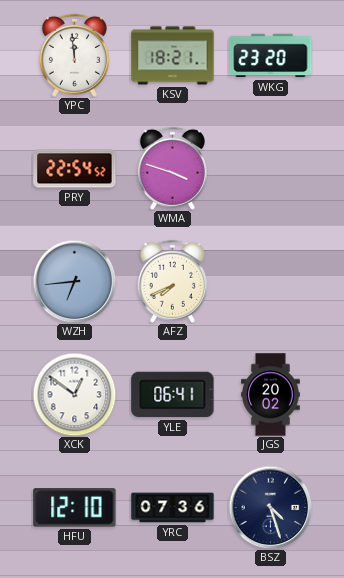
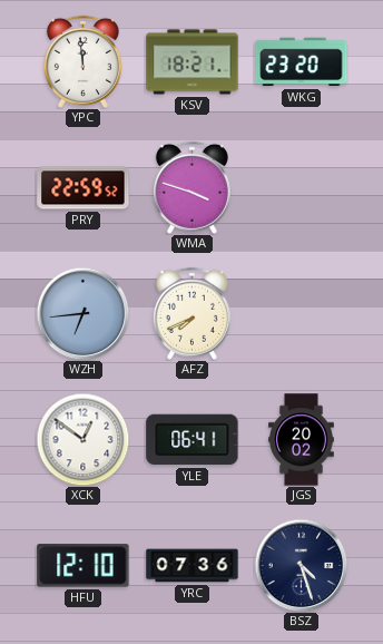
PRY: 22:54 -> 22:59 (84, 188)
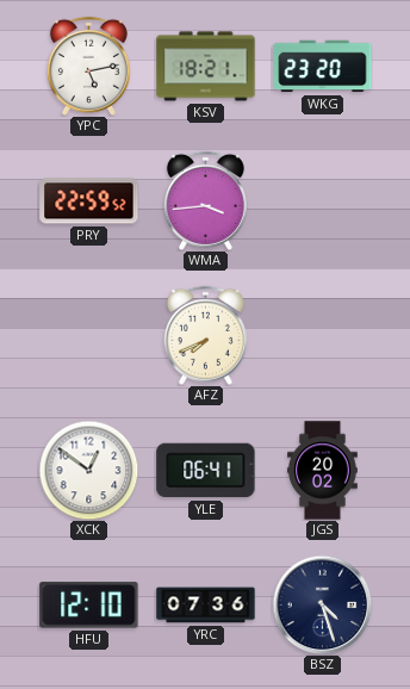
YPC: 11:59 -> 5:13 (88, 66)
WMA: 3:48 -> 3:44 (205, 200)
WZH: 6:44 -> none (82, 313)
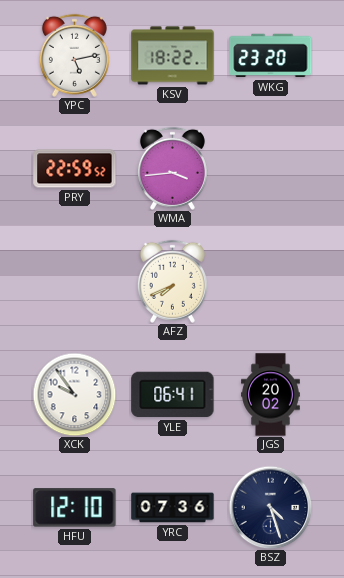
KSV: 18:21 -> 18:22 (173, 56)
XCK: 12:51 -> 9:54 (74, 394)
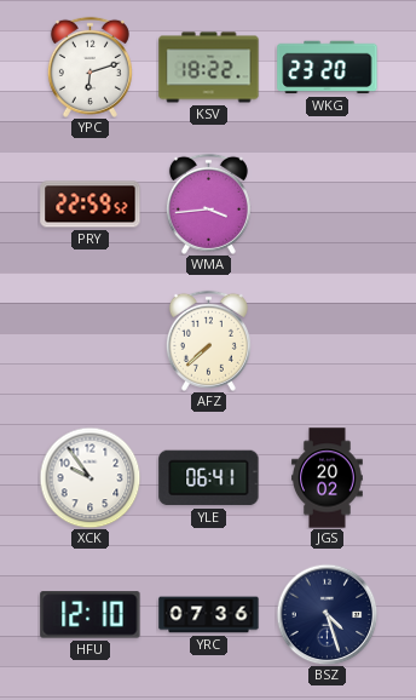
YPC: 5:13 -> 6:12 (89, 67)
AFZ: 7:41 -> 7:38 (208, 340)
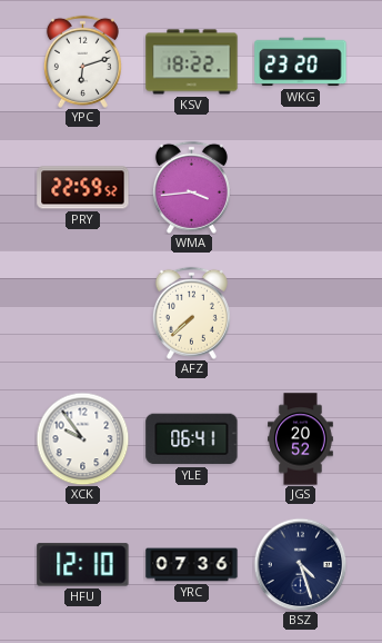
JGS: 20:02 -> 20:52 (301, 439)
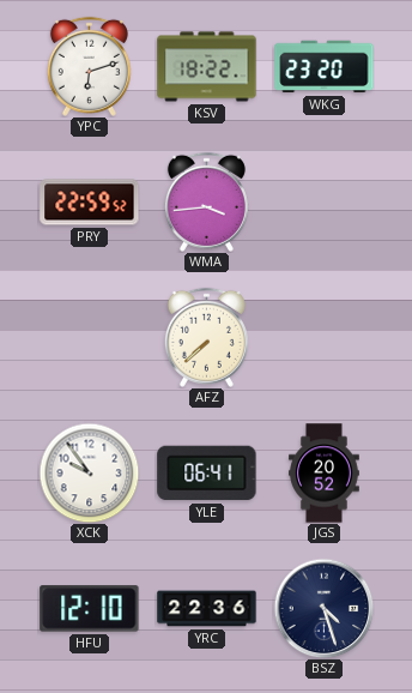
YRC: 07:36 -> 22:36 (207, 609)
